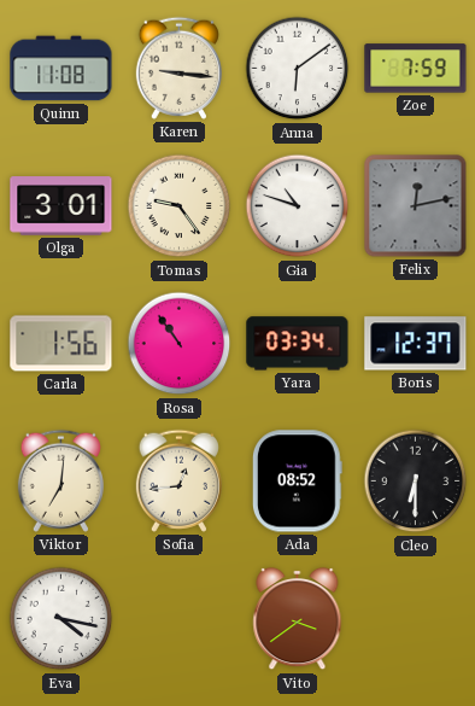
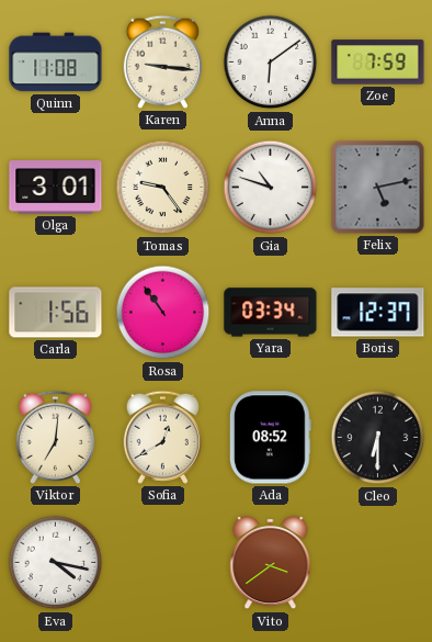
Felix: 12:13 -> 5:13 (378, 188)
Sofia: 12:44 -> 12:40 (162, 437)
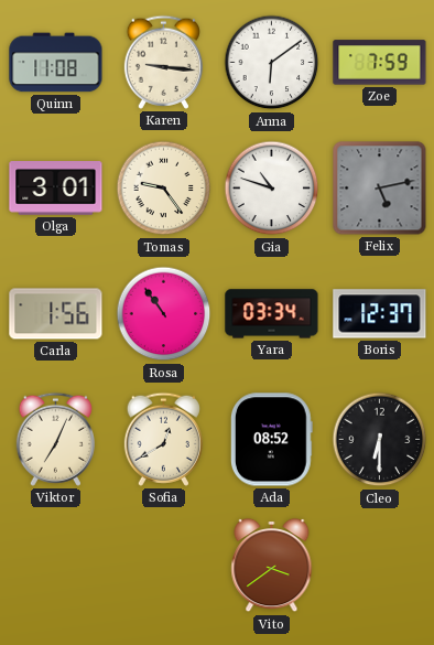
Viktor: 7:01 -> 7:04 (55, 439)
Eva: 4:17 -> none (56, 563)
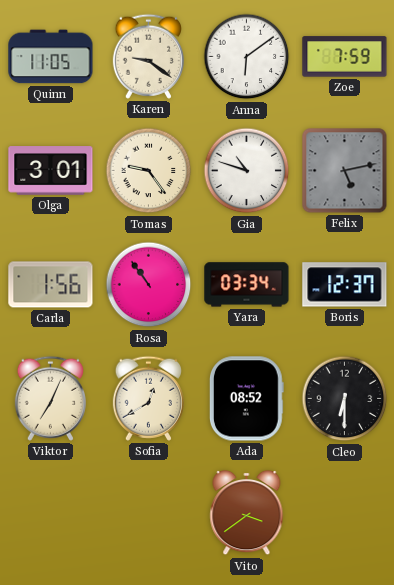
Quinn: 11:08 -> 11:05 (51, 57)
Karen: 9:16 -> 9:21 (148, 56)
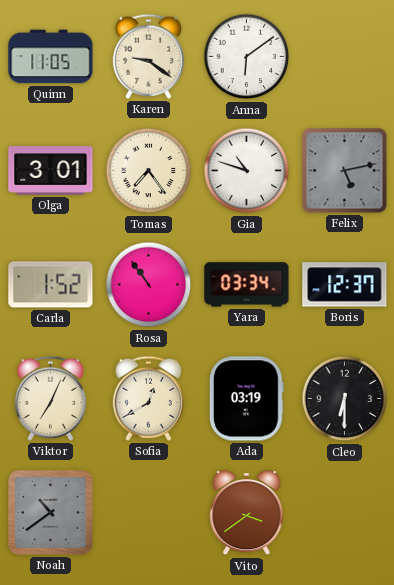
Zoe: 7:59 -> none (345, 57)
Tomas: 9:24 -> 7:24 (149, 171)
Carla: 1:56 -> 1:52 (51, 285)
Ada: 08:52 -> 03:19 (246, 399)
Noah: none -> 10:39 (51, 513)
